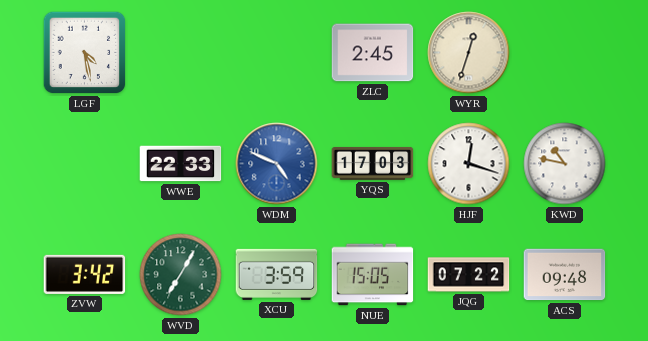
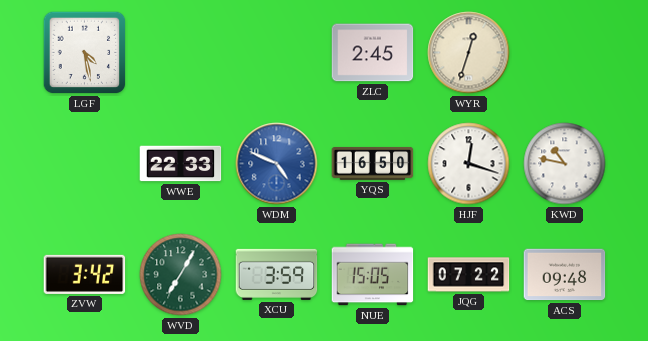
YQS: 17:03 -> 16:50 (373, 163)
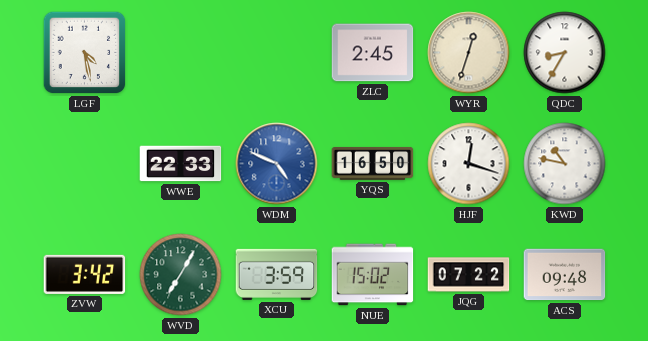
QDC: none -> 8:35 (565, 53)
NUE: 15:05 -> 15:02 (373, 275)
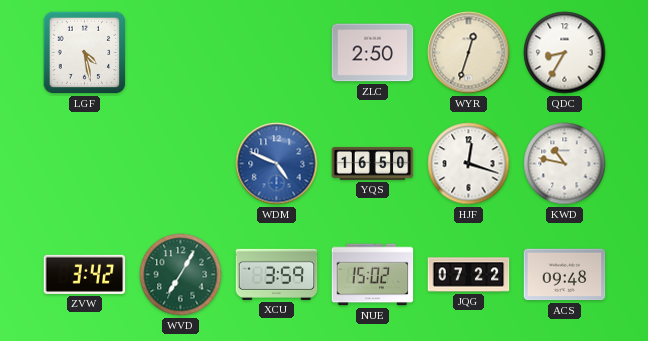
ZLC: 2:45 -> 2:50 (373, 53)
WWE: 22:33 -> none (181, 164)
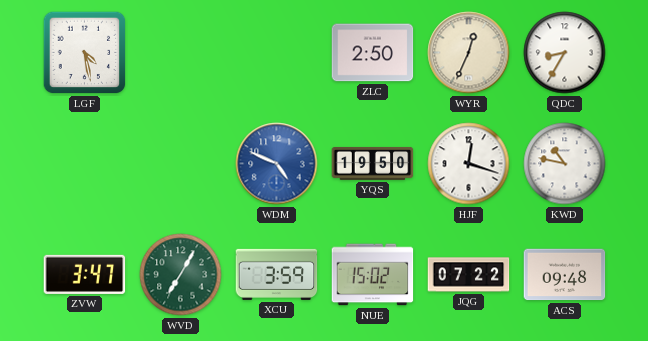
WYR: 12:33 -> 12:34 (469, 53)
YQS: 16:50 -> 19:50 (373, 163)
ZVW: 3:42 -> 3:47 (85, 274)
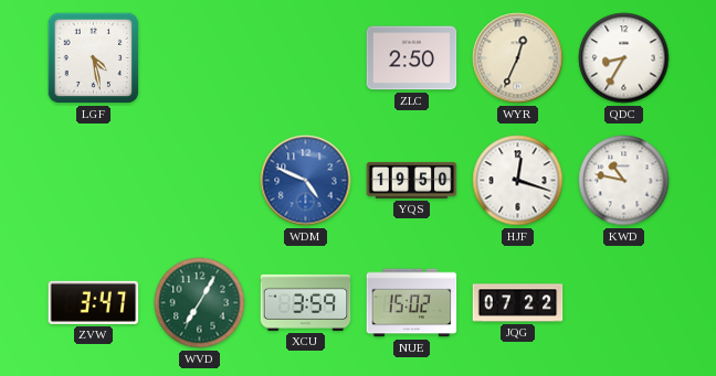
ACS: 09:48 -> none (565, 275)
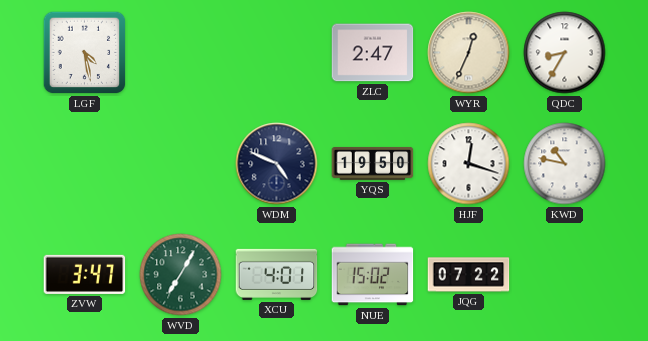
ZLC: 2:50 -> 2:47 (373, 53)
WDM dial: blue -> navy (277, 164)
XCU: 3:59 -> 4:01 (277, 274)
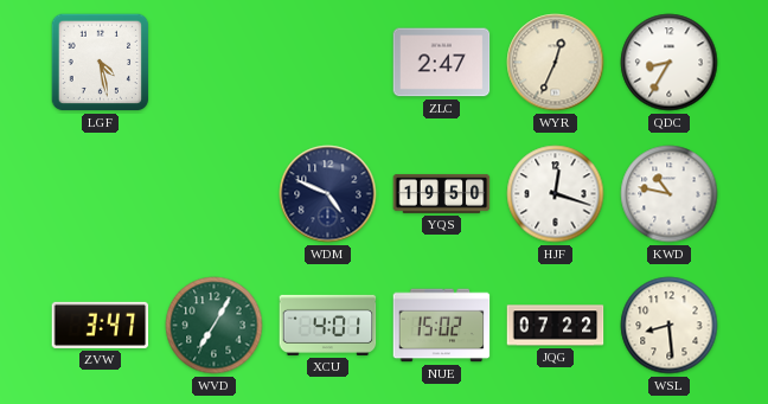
WSL: none -> 8:29 (670, 326)
